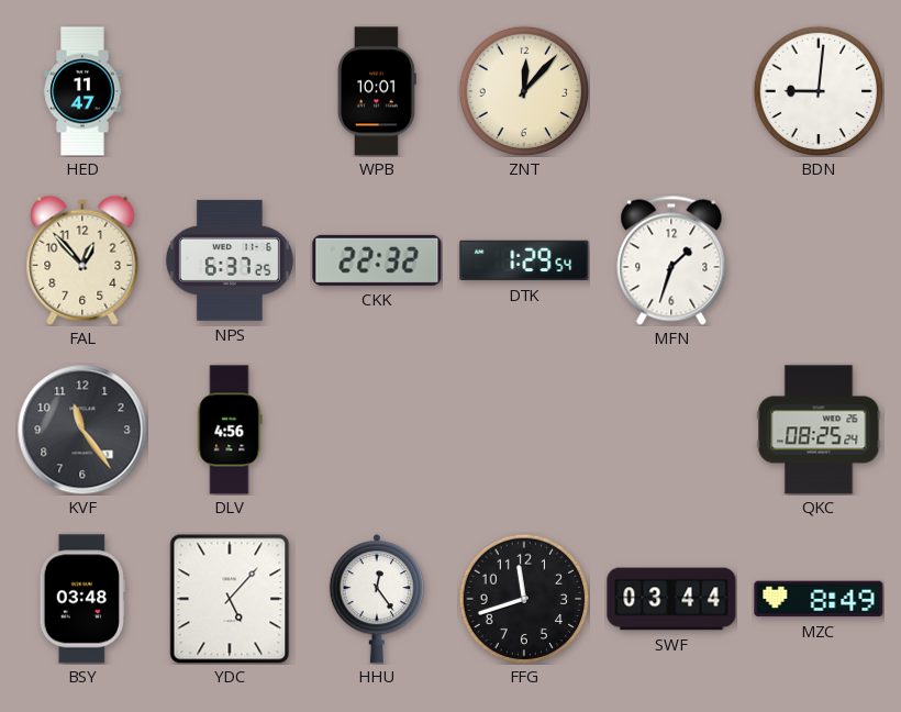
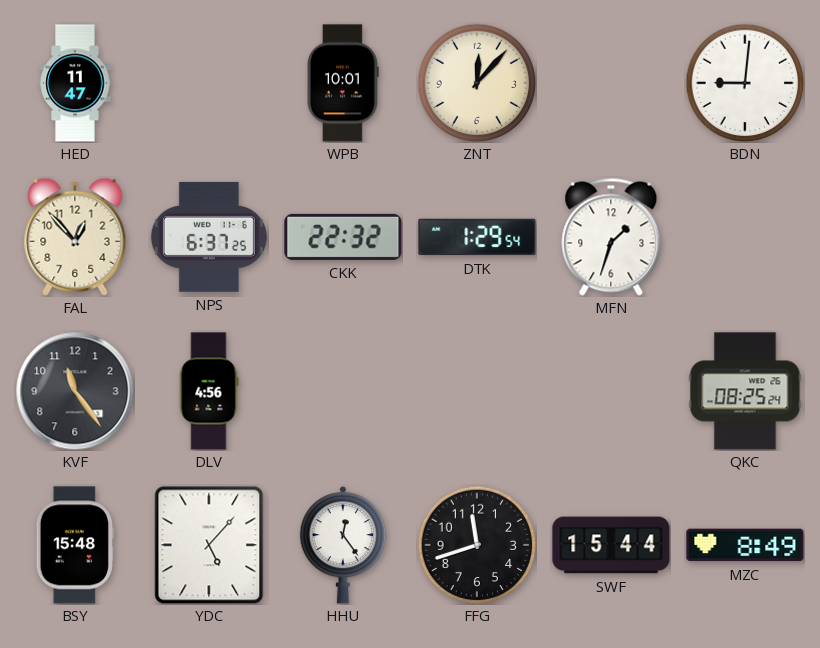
BSY: 03:48 -> 15:48 (75, 545)
SWF: 03:44 -> 15:44 (611, 545)
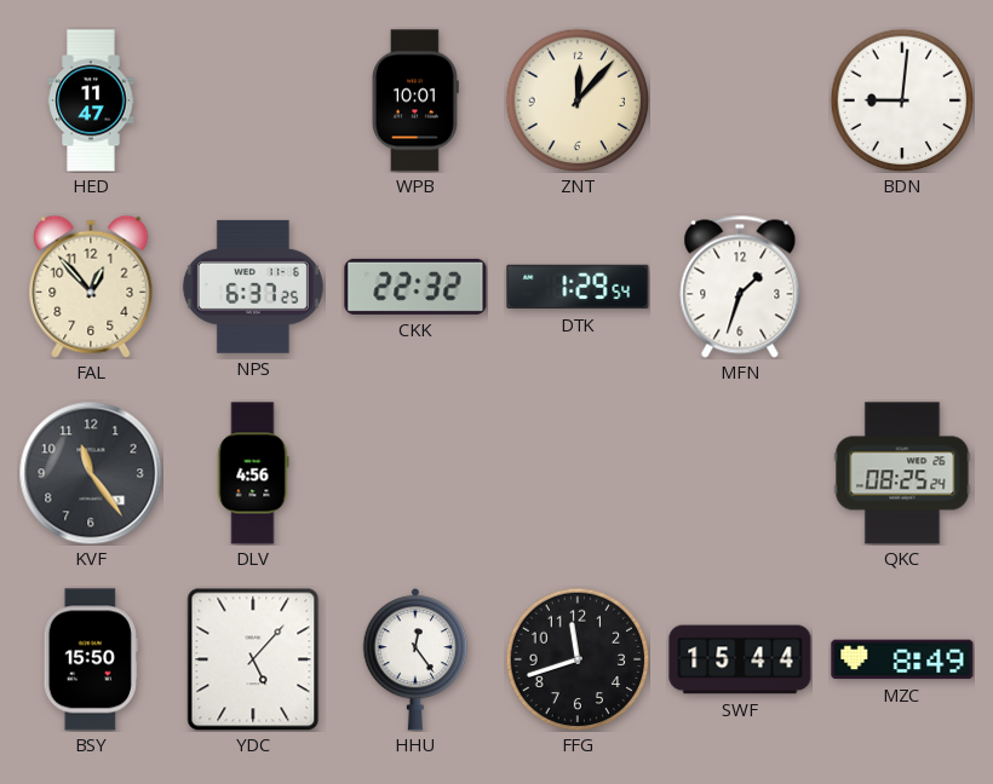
BSY: 15:48 -> 15:50 (91, 659)
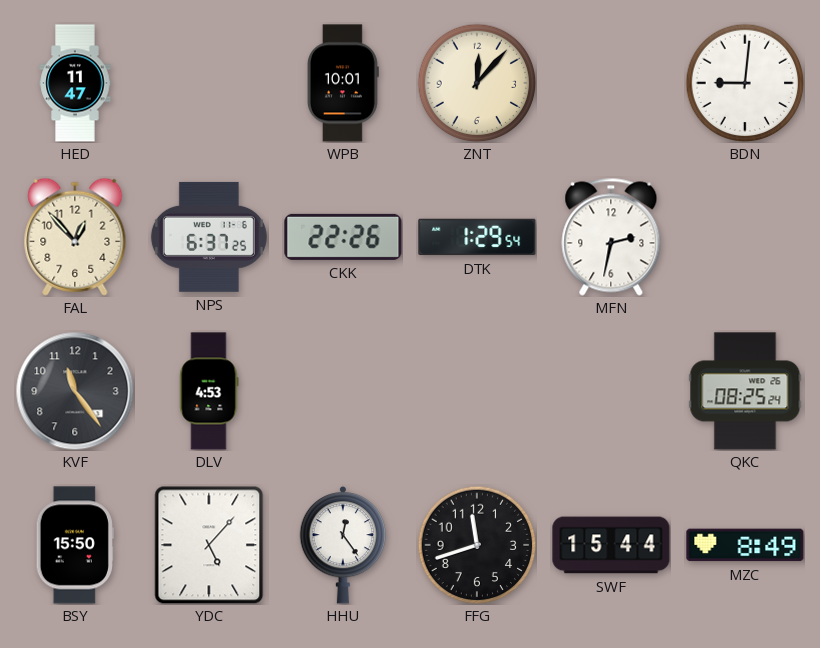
CKK: 22:32 -> 22:26 (343, 237)
MFN: 1:33 -> 2:32 (611, 237)
DLV: 4:56 -> 4:53 (209, 391)
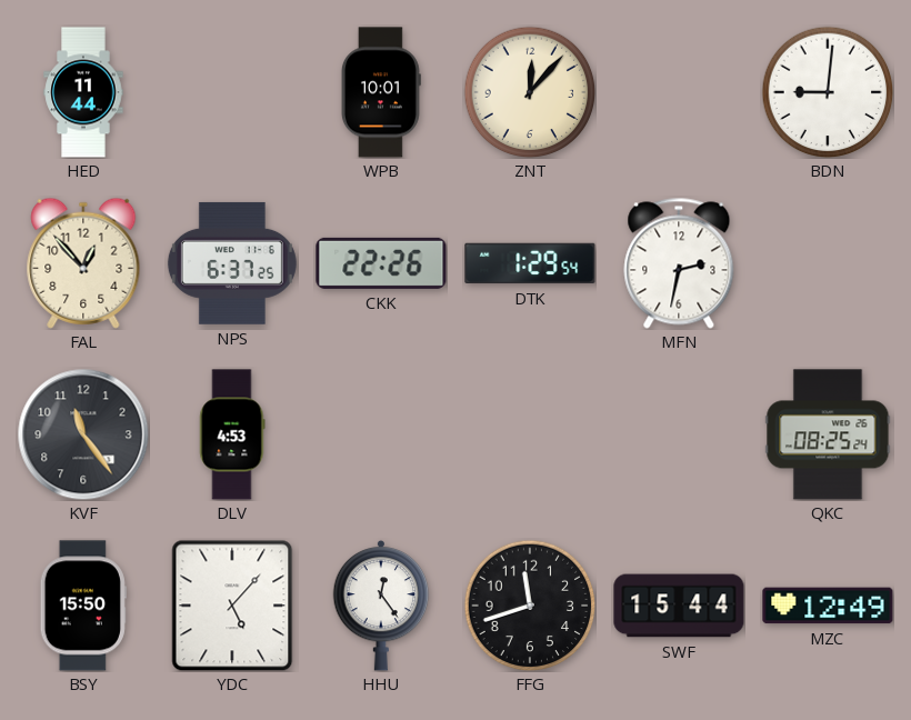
HED: 11:47 -> 11:44 (83, 92)
MZC: 8:49 -> 12:49 (828, 606)
